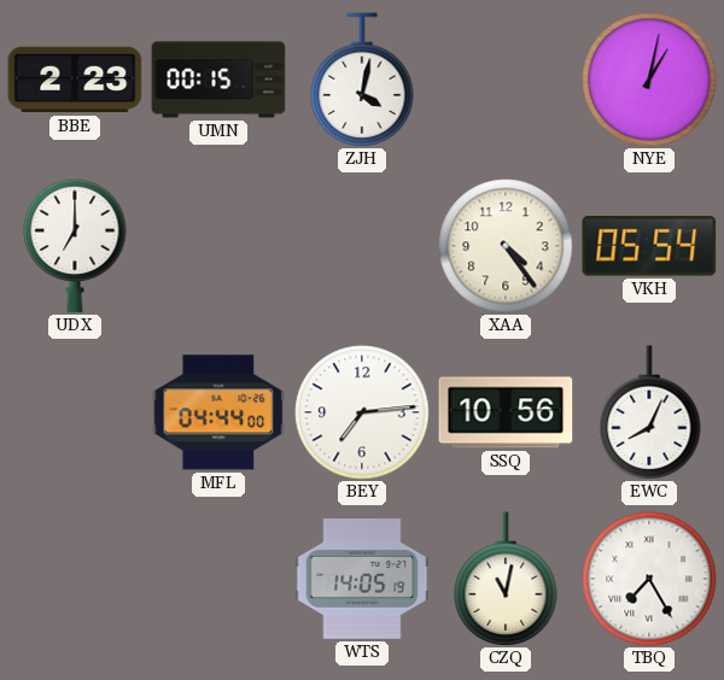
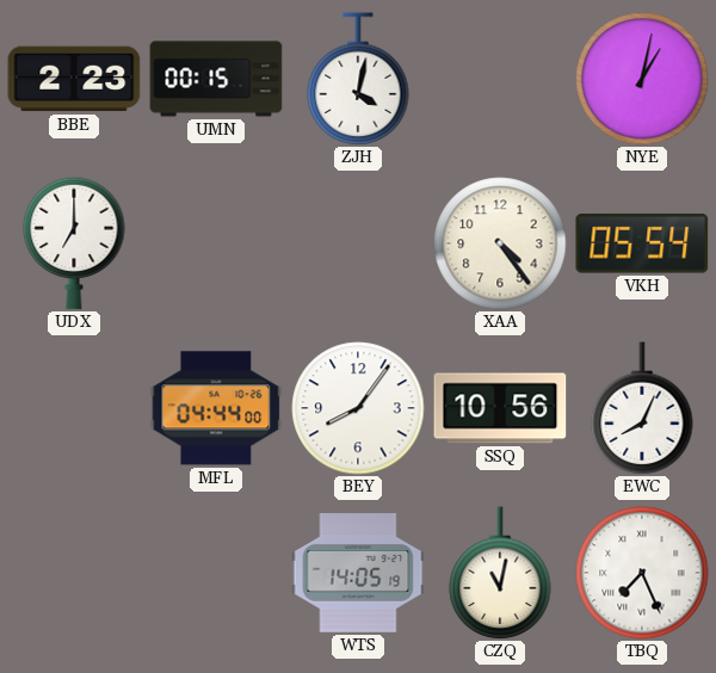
BEY: 7:14 -> 8:06 (358, 408)
TBQ: 7:25 -> 7:26 (642, 573)
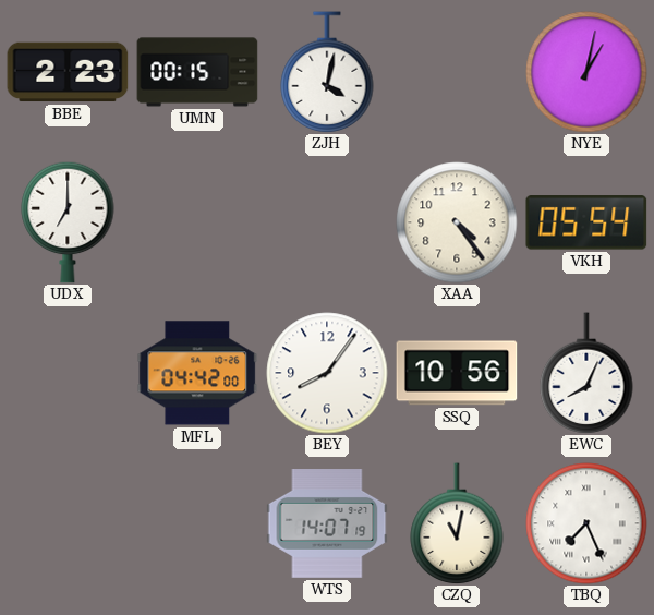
MFL: 04:44 -> 04:42 (197, 373)
WTS: 14:05 -> 14:07 (327, 524)
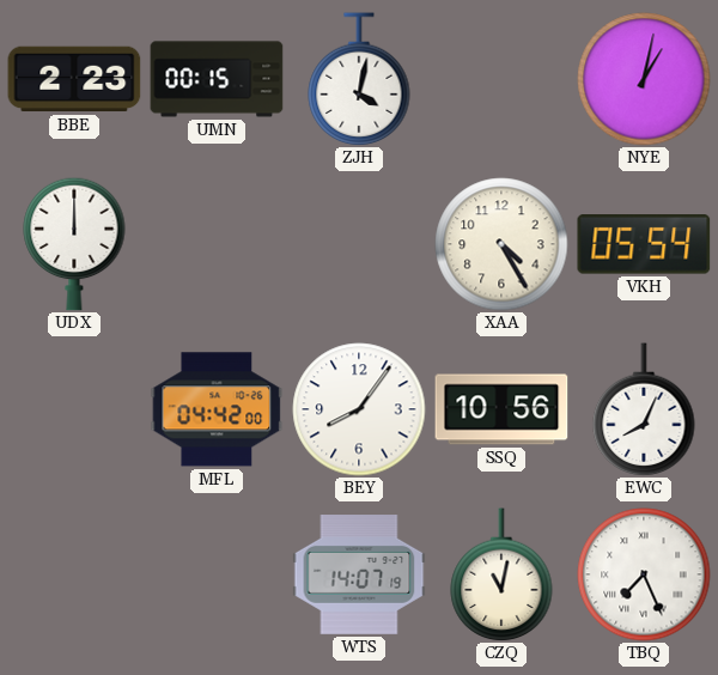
UDX: 7:00 -> 12:00 (74, 244)
XAA: 4:24 -> 4:25 (501, 244)
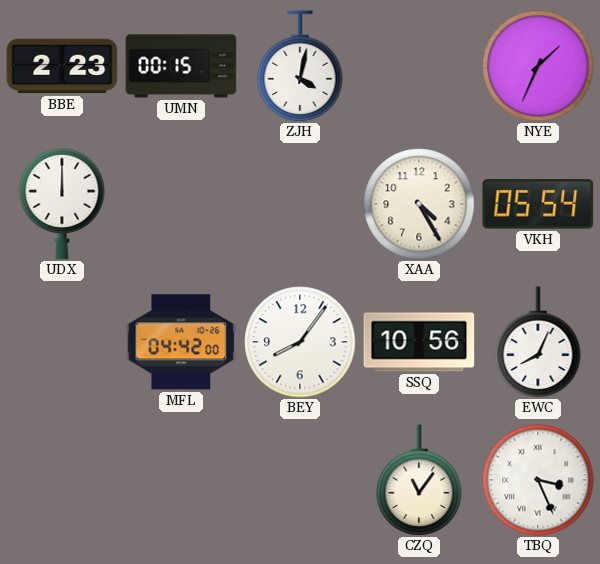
NYE: 1:02 -> 1:34 (538, 66)
WTS: 14:07 -> none (359, 576)
CZQ: 11:02 -> 11:06 (419, 480)
TBQ: 7:26 -> 3:26 (538, 480)
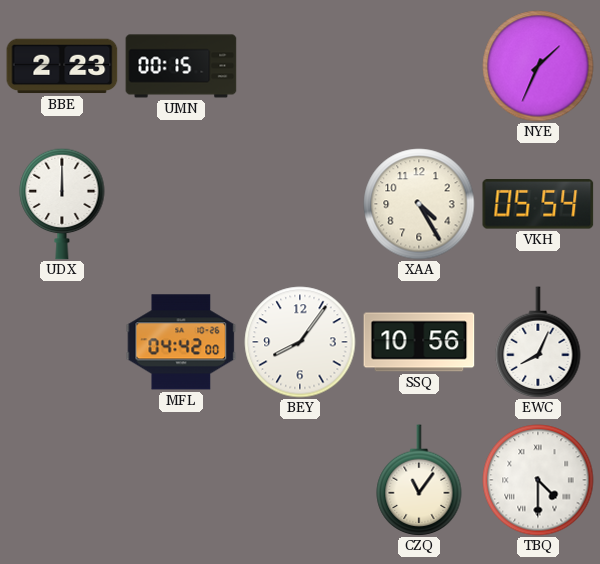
ZJH: 4:02 -> none (300, 66)
TBQ: 3:26 -> 4:30 (538, 480)
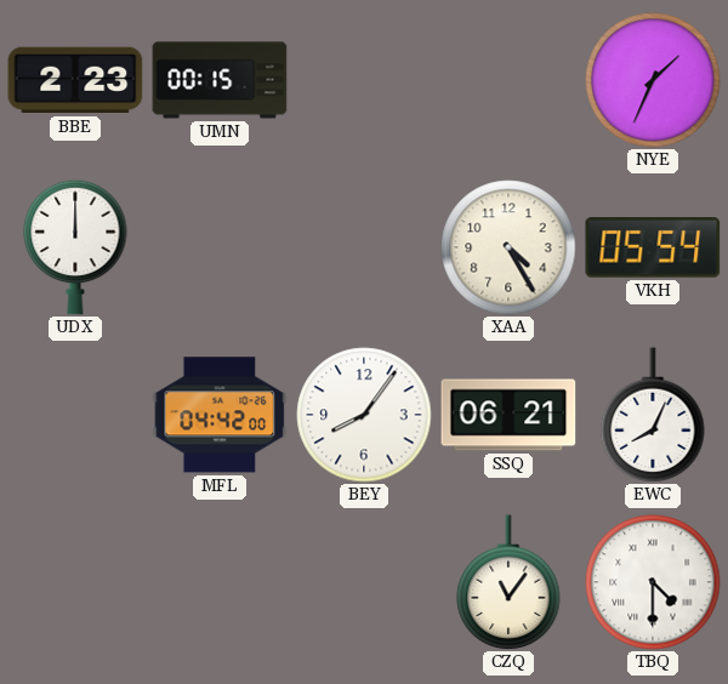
SSQ: 10:56 -> 06:21 (508, 415)
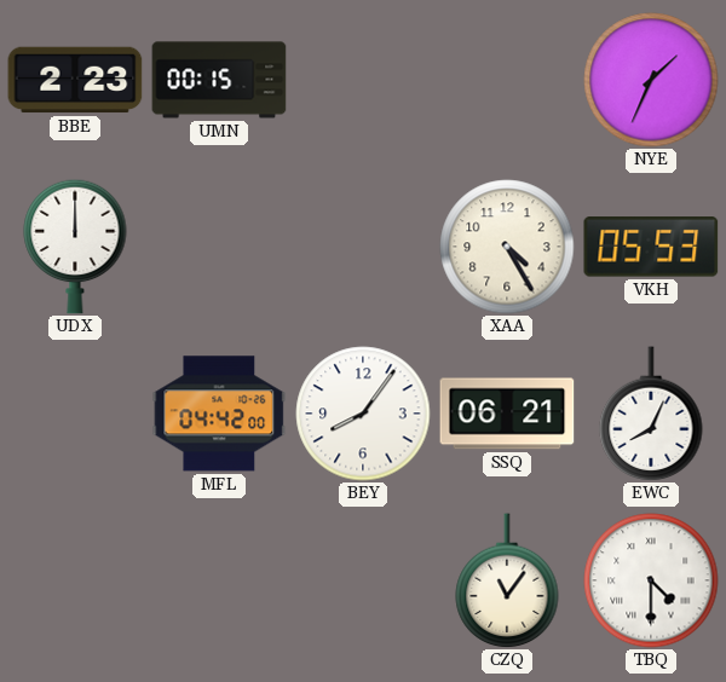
VKH: 05:54 -> 05:53 (651, 247)
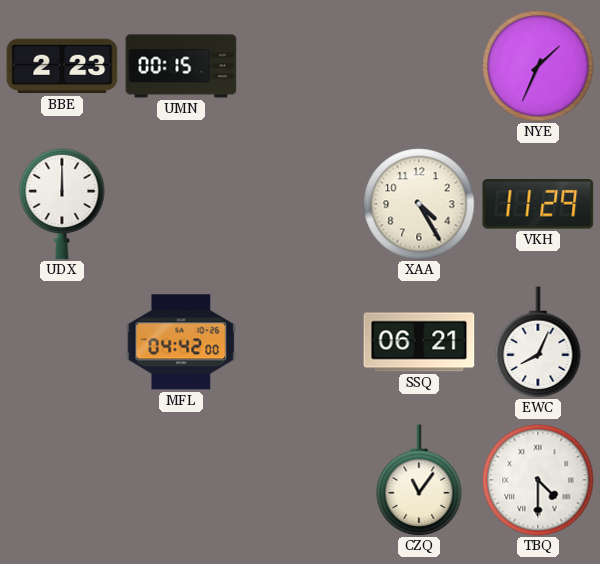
VKH: 05:53 -> 11:29 (538, 204)
BEY: 8:06 -> none (363, 414)
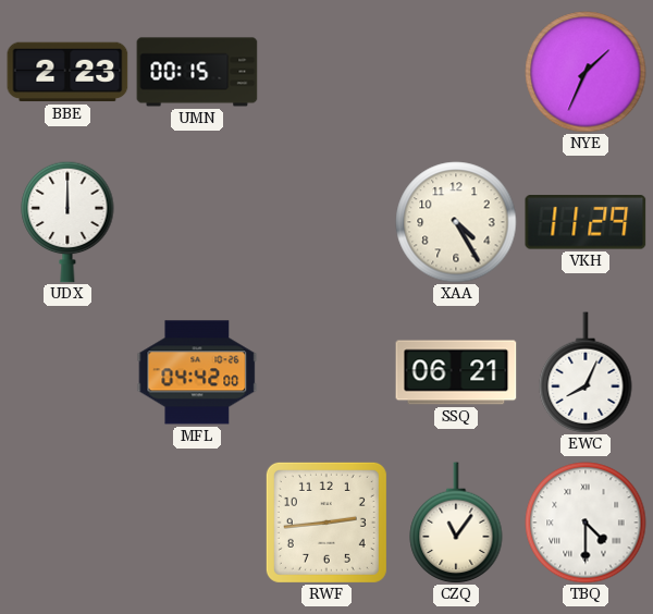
RWF: none -> 2:44 (326, 523)
